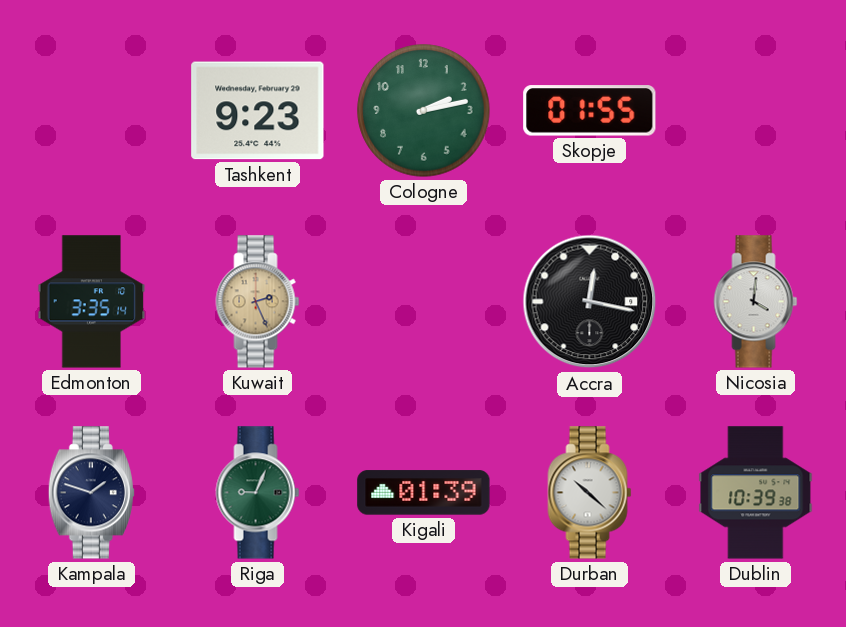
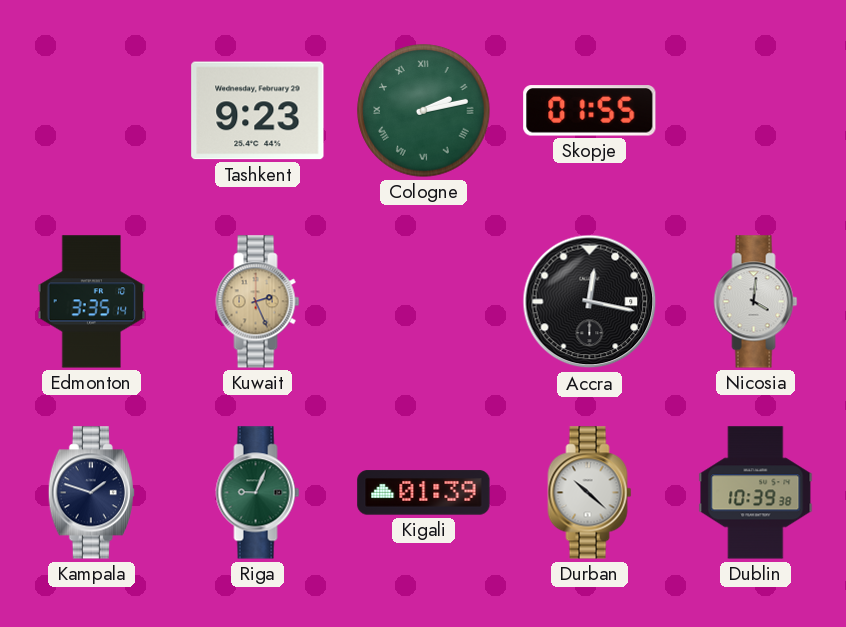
Cologne numerals: Arabic -> Roman (424, 111)
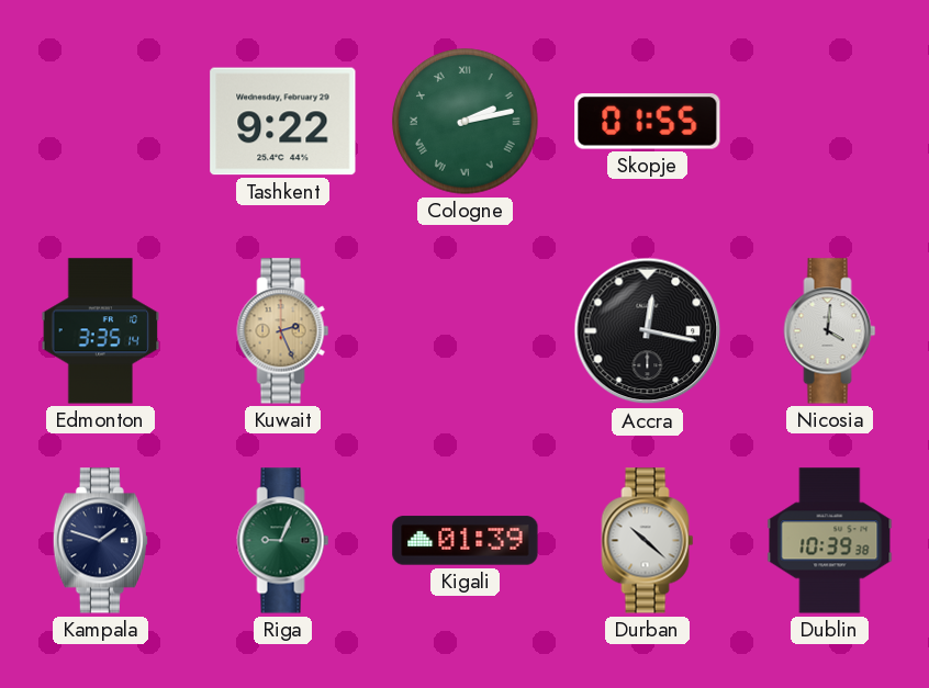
Tashkent: 9:23 -> 9:22 (283, 122)
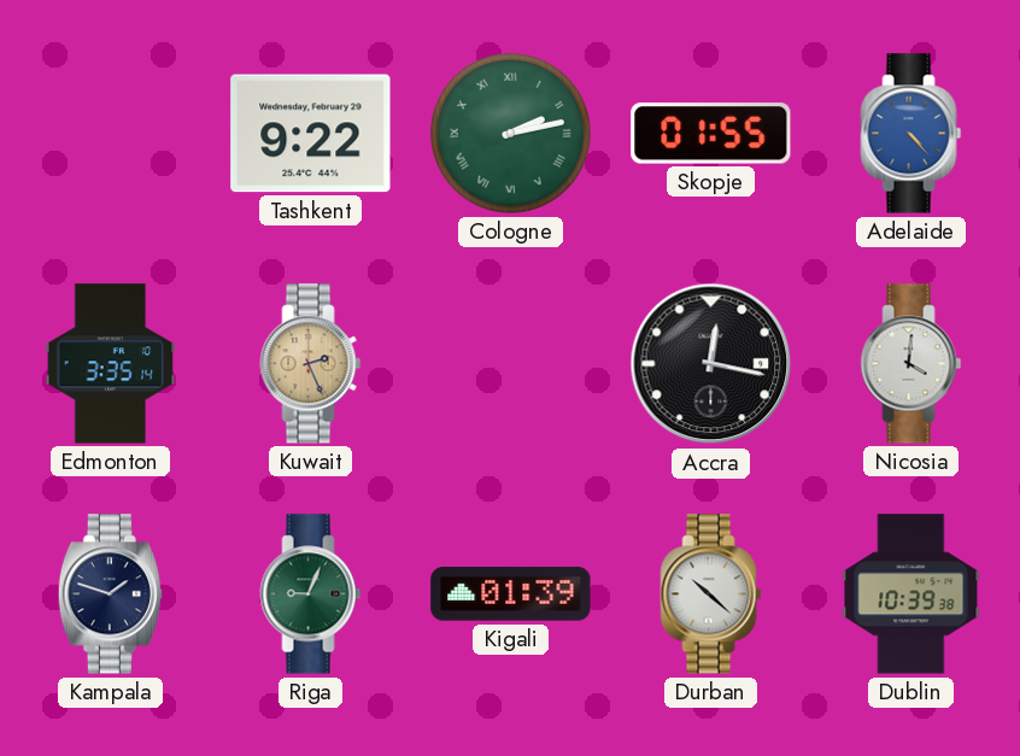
Adelaide: none -> 4:23 (911, 134)
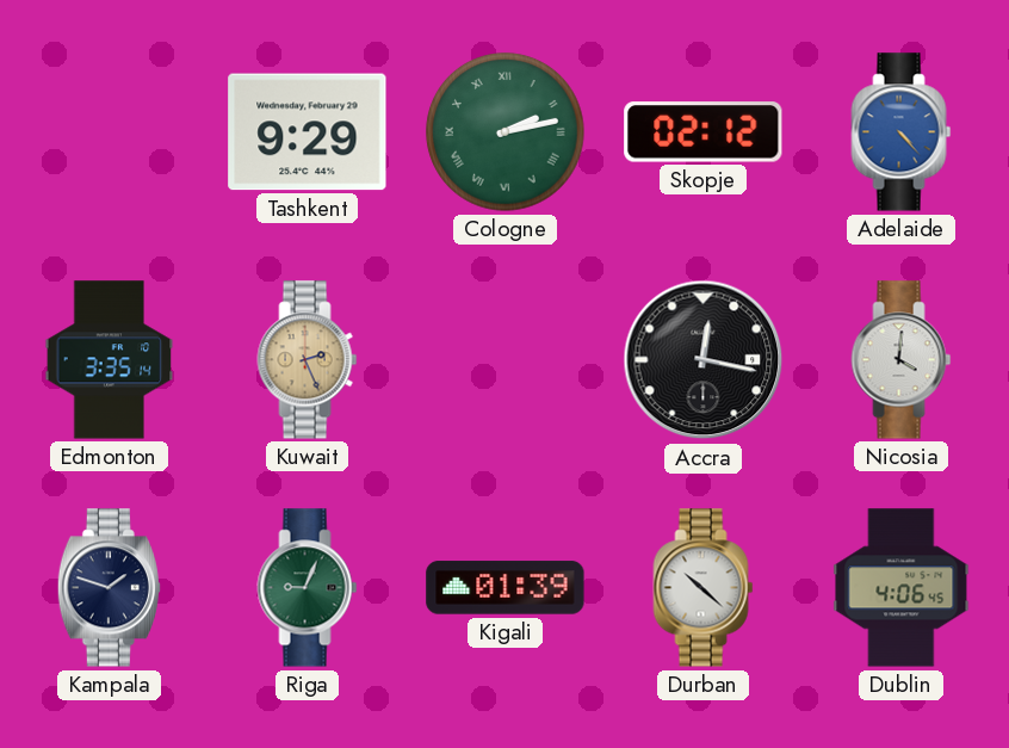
Tashkent: 9:22 -> 9:29 (308, 132)
Skopje: 01:55 -> 02:12 (704, 132)
Dublin: 10:39 -> 4:06 (902, 588)
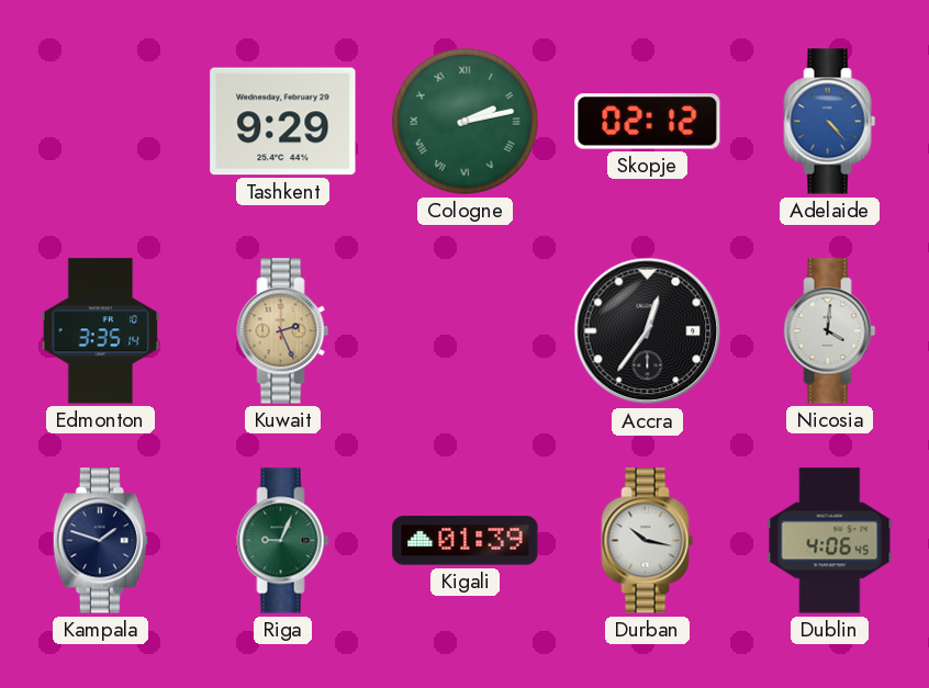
Accra: 12:17 -> 12:36 (648, 331)
Durban: 10:22 -> 10:17 (648, 541)
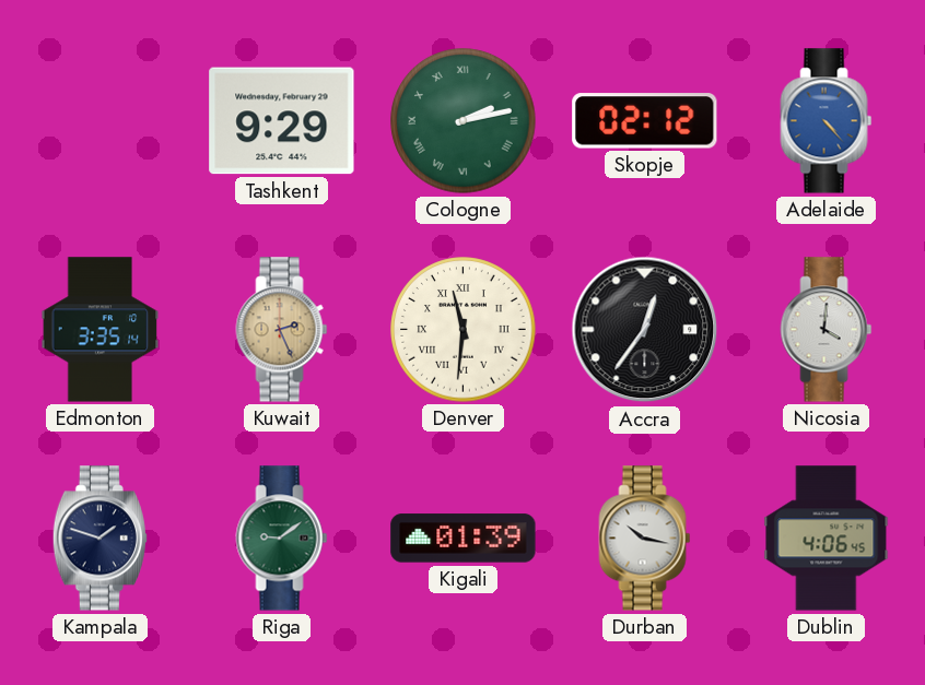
Denver: none -> 11:31 (464, 330)
Riga: 9:04 -> 9:09 (282, 539)
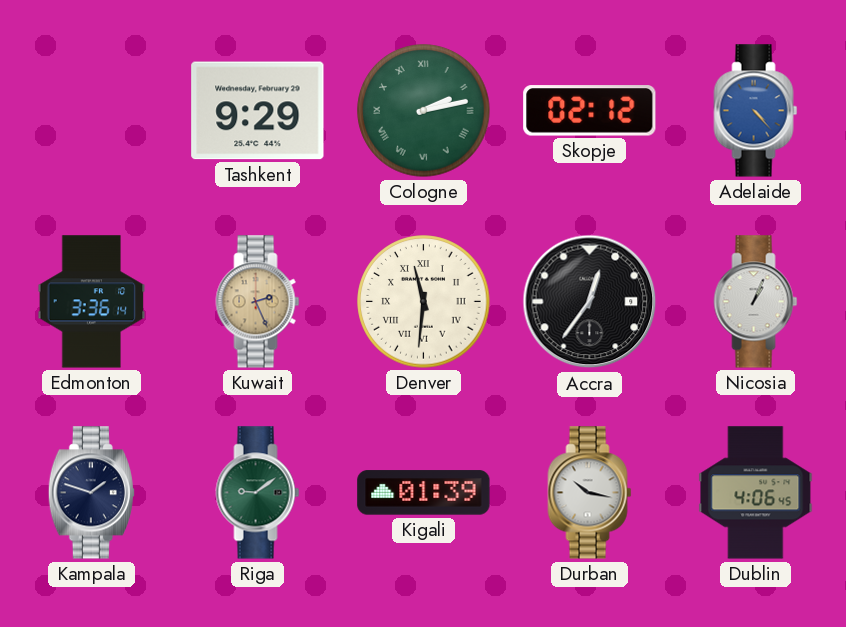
Edmonton: 3:35 -> 3:36 (92, 302)
Nicosia: 4:01 -> 1:04 (756, 302)
